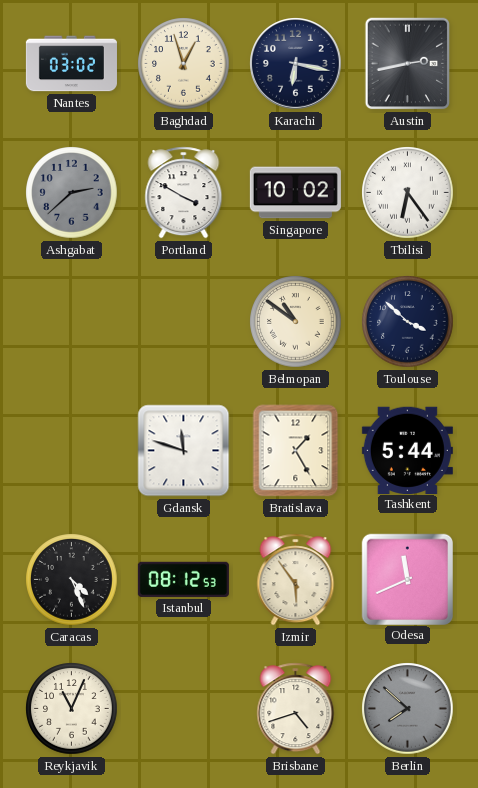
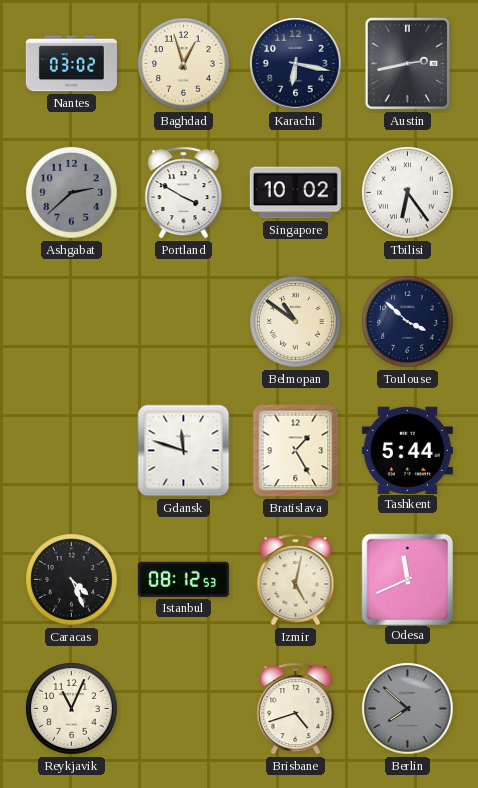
Izmir: 5:54 -> 5:02 (296, 580)
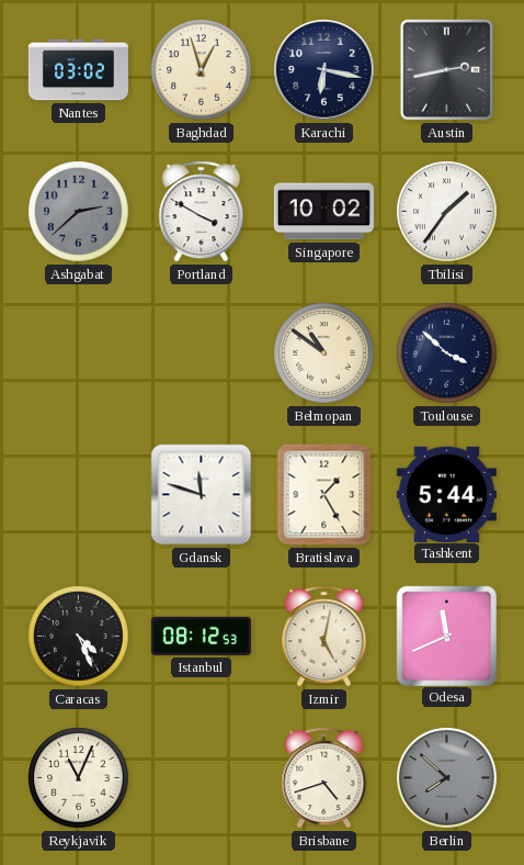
Tbilisi: 6:24 -> 1:36 (447, 212)
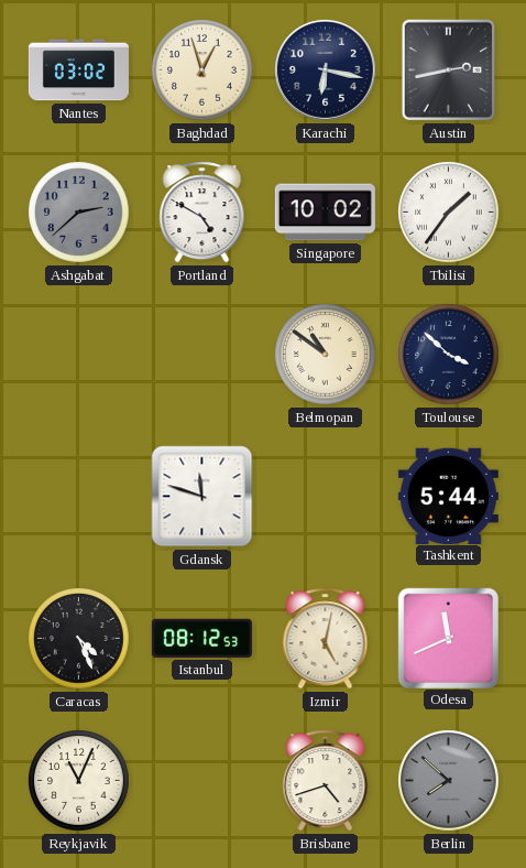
Portland: 3:50 -> 4:50 (202, 213)
Bratislava: 1:25 -> none (324, 495)
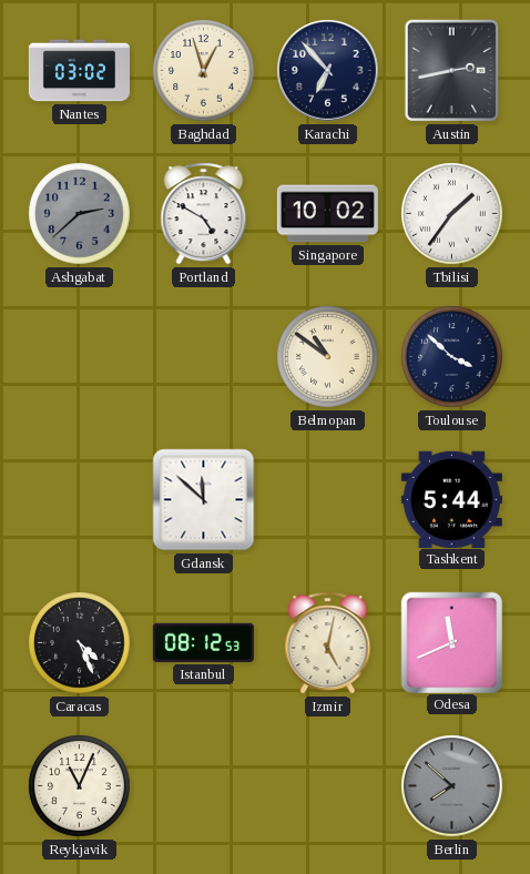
Karachi: 6:17 -> 6:53 (328, 71)
Gdansk: 11:48 -> 11:52 (204, 500)
Brisbane: 4:42 -> none (326, 781)
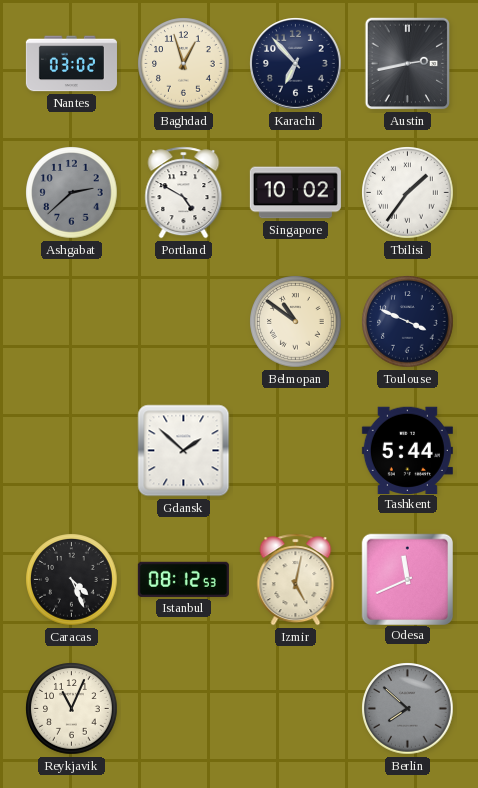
Toulouse: 3:52 -> 3:49 (408, 322)
Gdansk: 11:52 -> 1:52 (184, 451)
